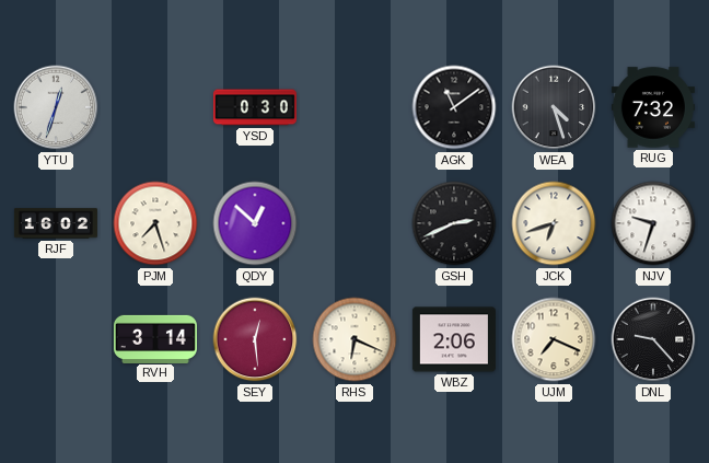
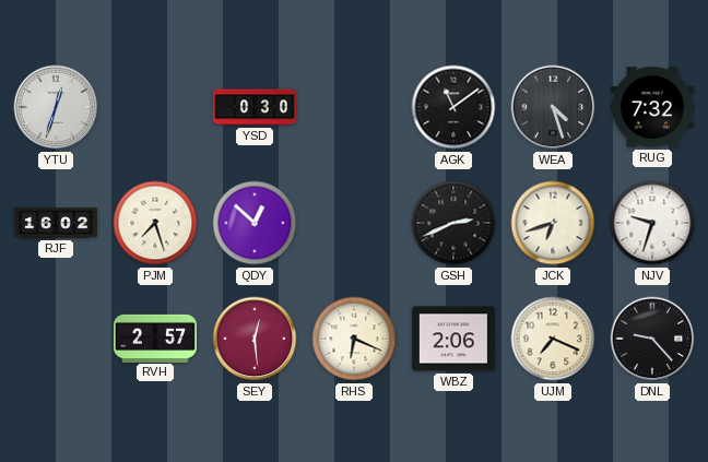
RVH: 3:14 -> 2:57 (155, 337)
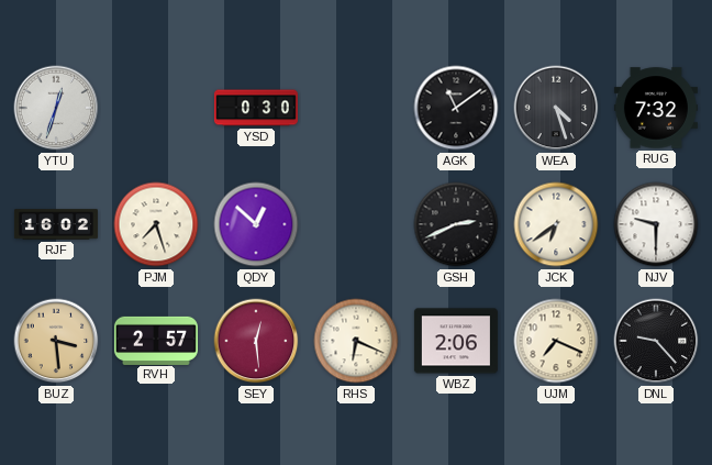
JCK: 6:42 -> 6:39 (556, 224)
NJV: 9:33 -> 9:30 (656, 224)
BUZ: none -> 3:29 (56, 341)
